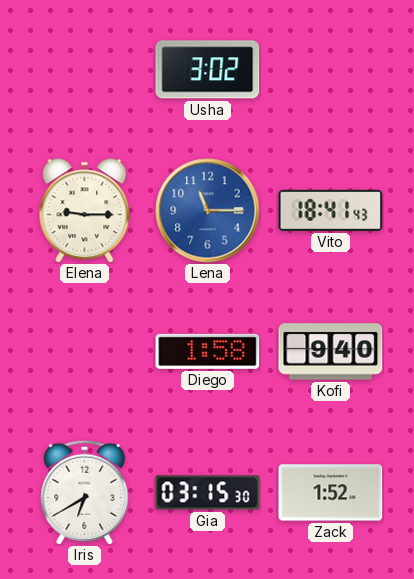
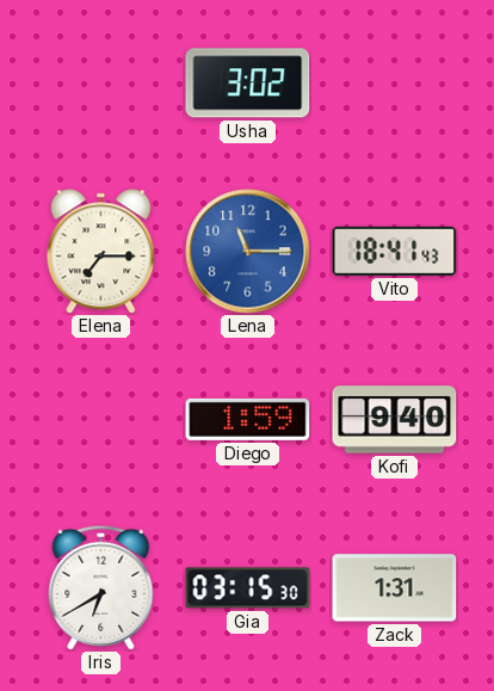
Elena: 9:15 -> 7:15 (101, 252)
Diego: 1:58 -> 1:59 (248, 419)
Zack: 1:52 -> 1:31 (395, 588)
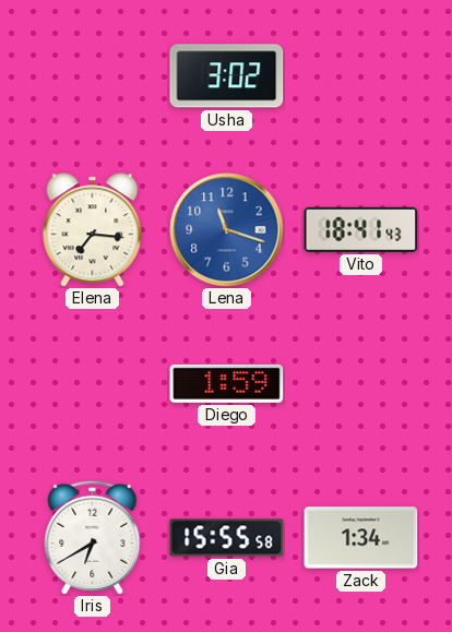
Elena: 7:15 -> 7:16 (93, 230)
Lena: 11:15 -> 11:18 (227, 230)
Kofi: 9:40 -> none (395, 420)
Gia: 03:15 -> 15:55 (227, 538)
Zack: 1:31 -> 1:34 (361, 538)
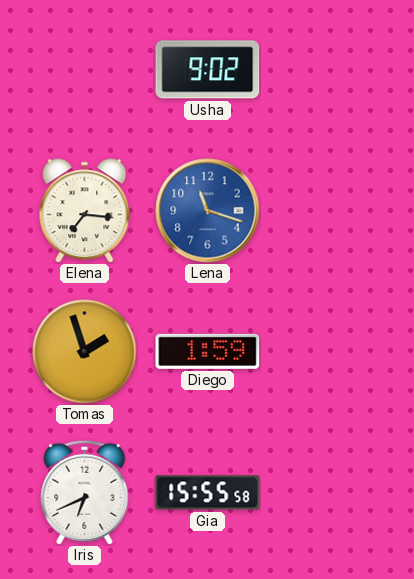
Usha: 3:02 -> 9:02 (208, 70)
Vito: 18:41 -> none (361, 229)
Tomas: none -> 1:57 (85, 352)
Iris: 6:40 -> 6:41 (85, 492)
Zack: 1:34 -> none (361, 538)
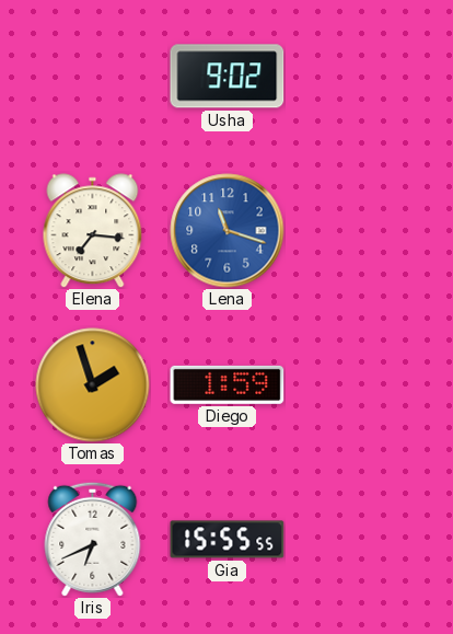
Gia: 15:55:58 -> 15:55:55 (228, 540)
